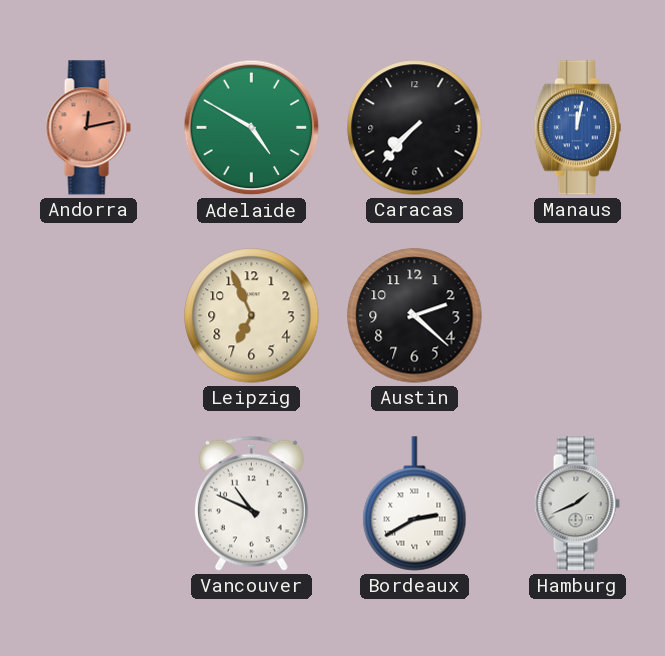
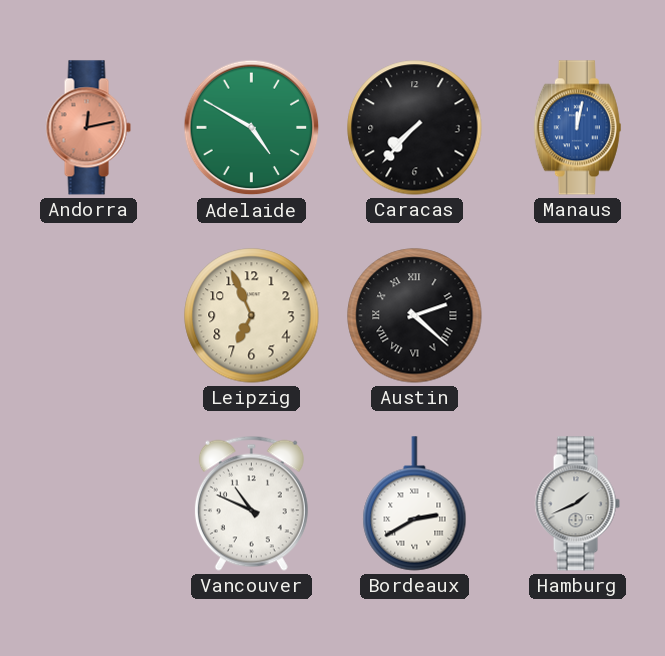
Austin numerals: Arabic -> Roman (415, 316)
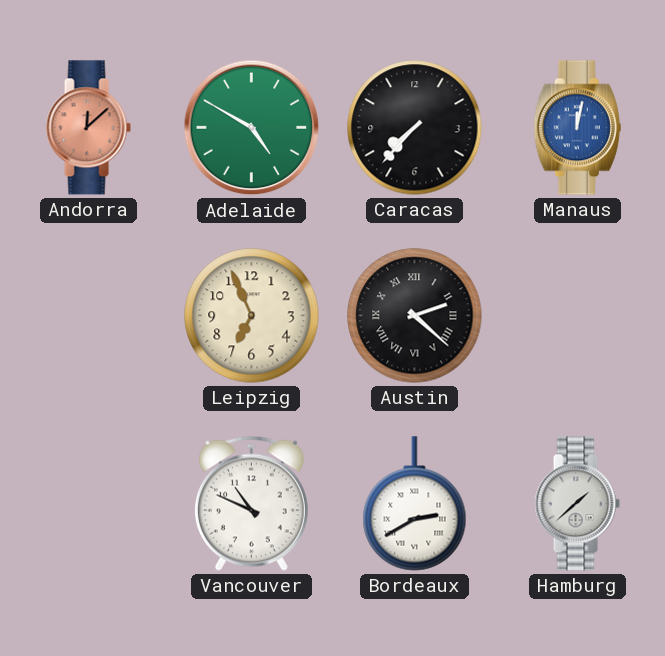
Andorra: 12:13 -> 12:08 (88, 128)
Hamburg: 1:41 -> 1:38 (577, 504)
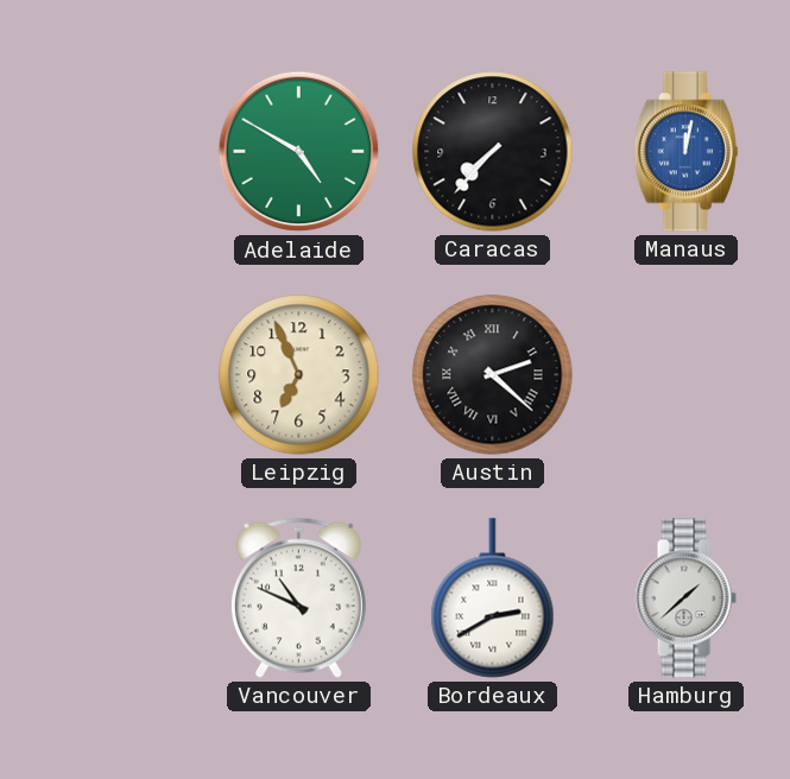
Andorra: 12:08 -> none (88, 128)
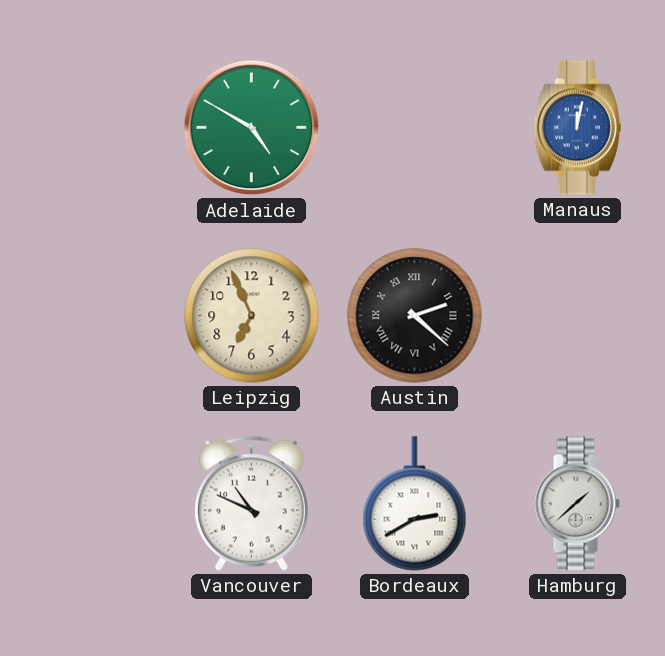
Caracas: 7:37 -> none (493, 152)
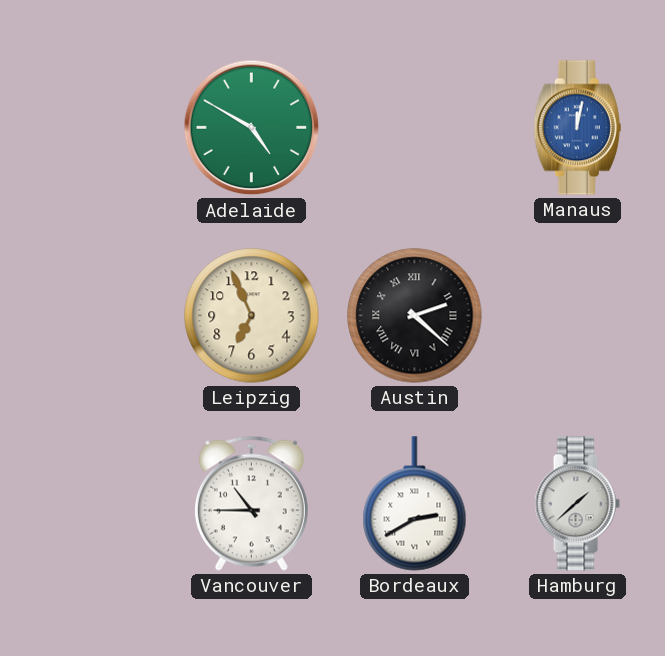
Vancouver: 10:49 -> 10:45 (251, 503)
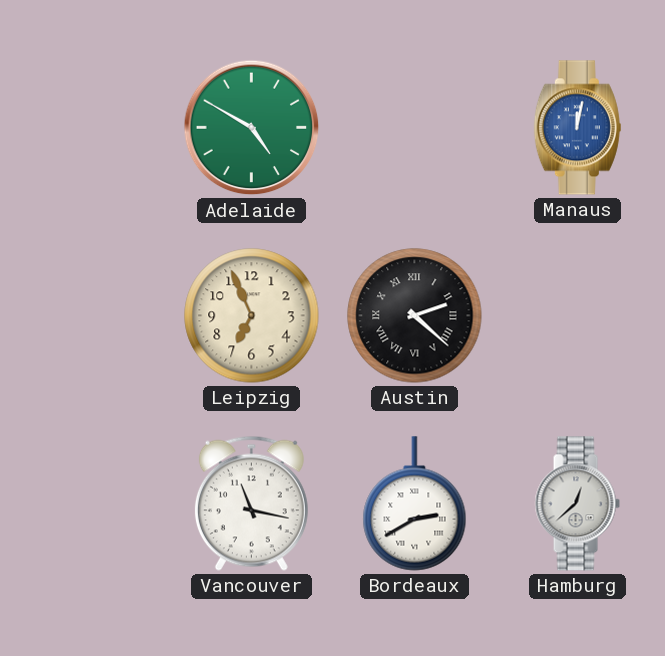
Vancouver: 10:45 -> 11:17 (251, 503)
Hamburg: 1:38 -> 12:38 (577, 504)
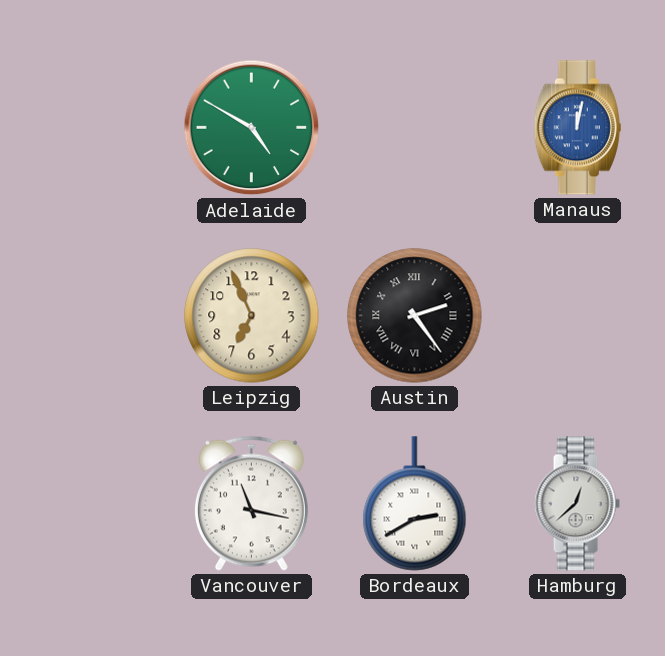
Austin: 2:22 -> 2:24 (415, 316)
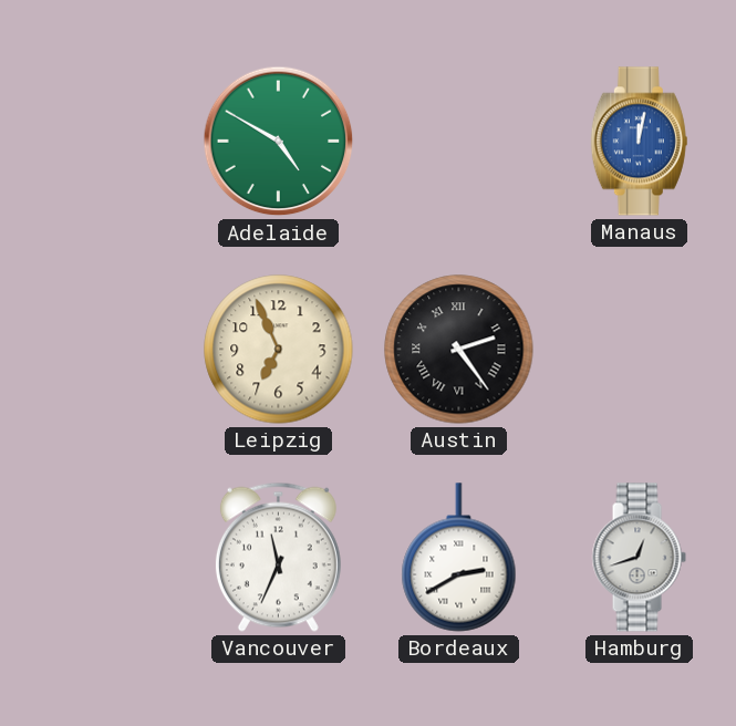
Vancouver: 11:17 -> 11:34 (278, 557)
Hamburg: 12:38 -> 12:42 (639, 558)
